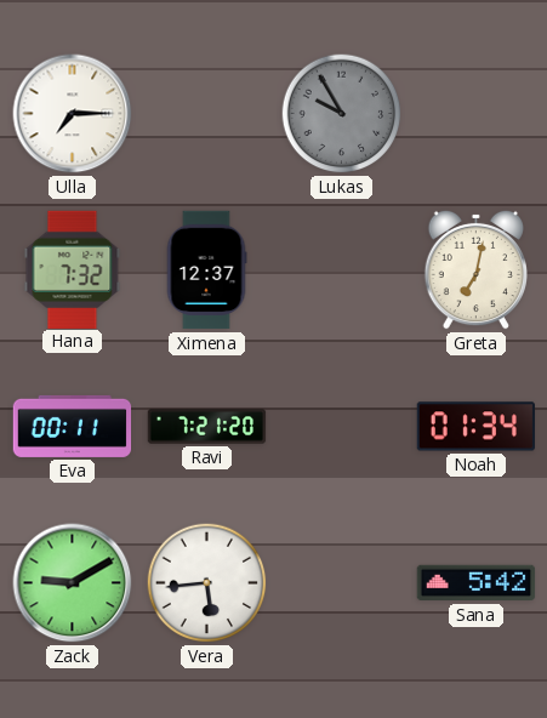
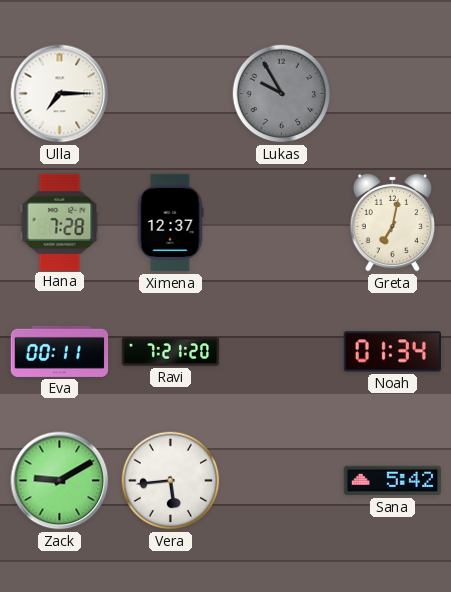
Hana: 7:32 -> 7:28 (60, 222)
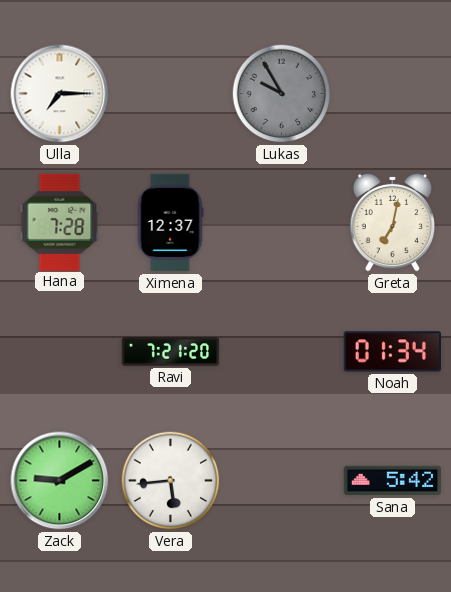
Eva: 00:11 -> none (60, 351)
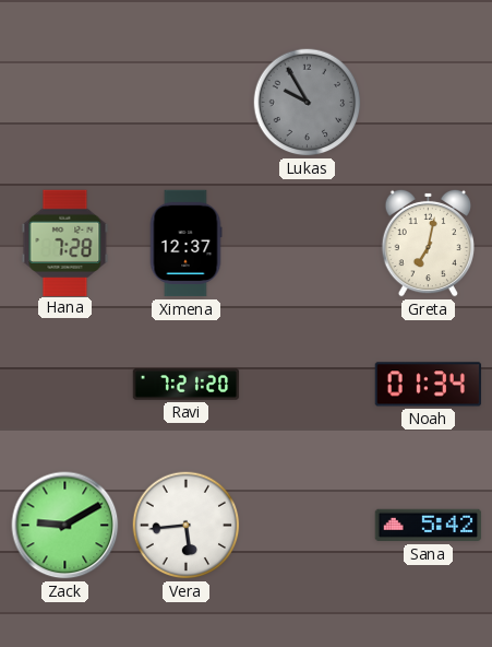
Ulla: 7:15 -> none (60, 94)
